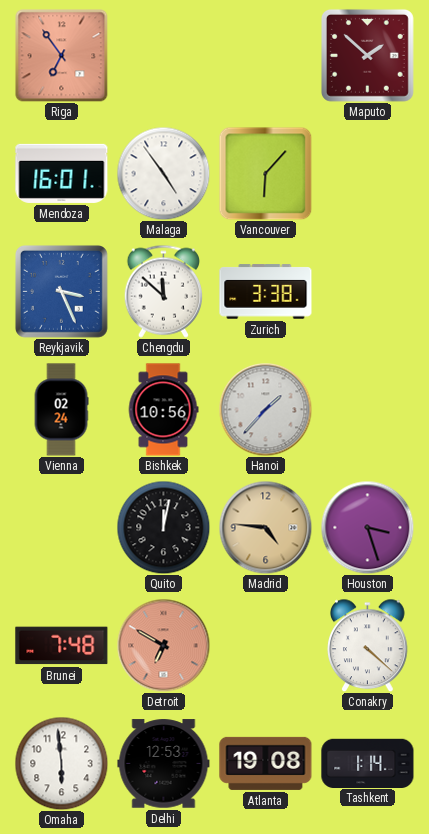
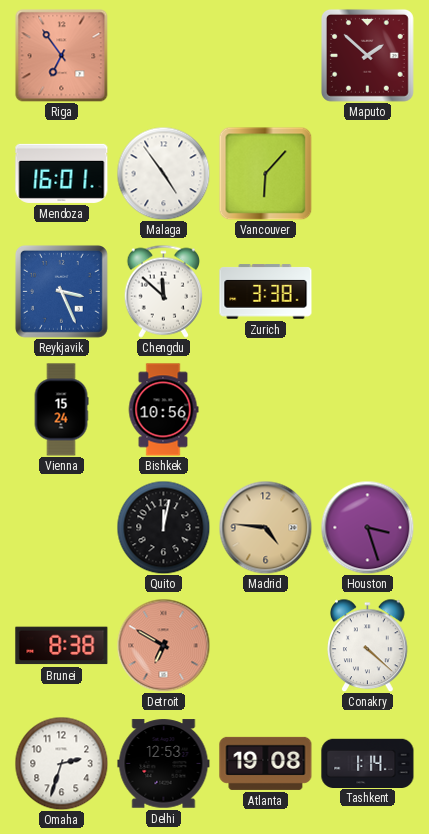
Vienna: 02:24 -> 15:24 (61, 410)
Hanoi: 1:37 -> none (265, 409)
Brunei: 7:48 -> 8:38 (62, 646)
Omaha: 5:59 -> 2:33 (61, 763)
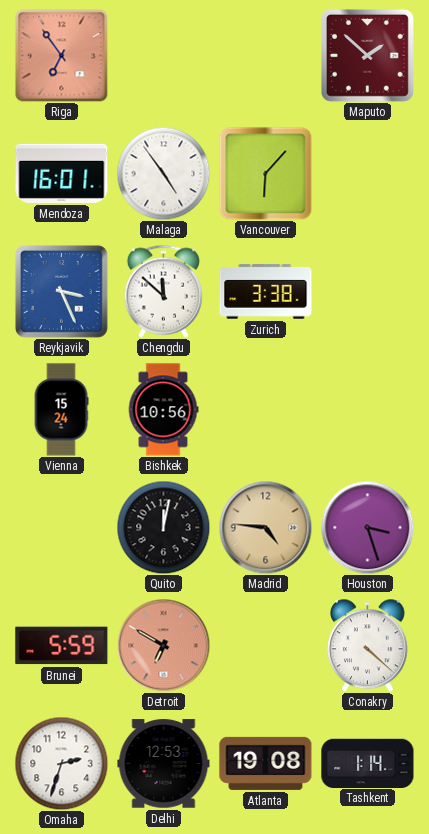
Brunei: 8:38 -> 5:59 (62, 646)
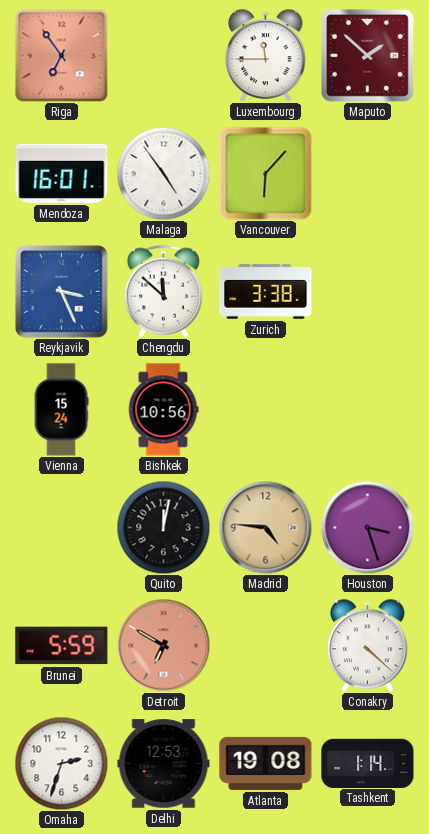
Luxembourg: none -> 11:45 (266, 55)
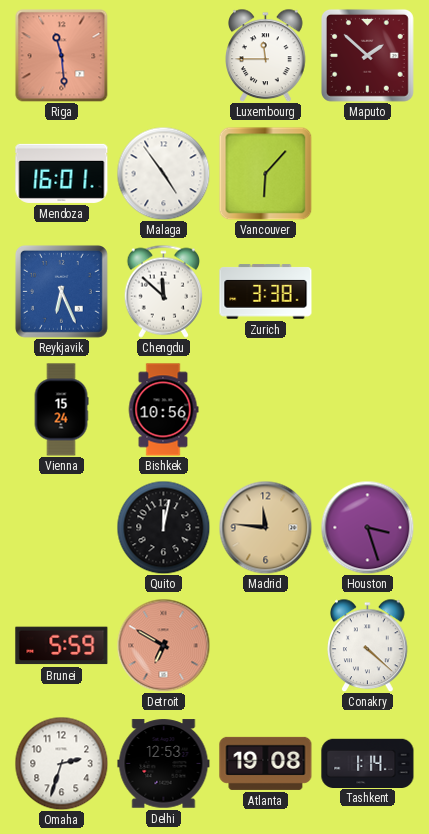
Riga: 6:54 -> 11:29 (61, 55)
Reykjavik: 3:26 -> 6:26 (61, 291)
Madrid: 4:46 -> 11:46 (265, 527)
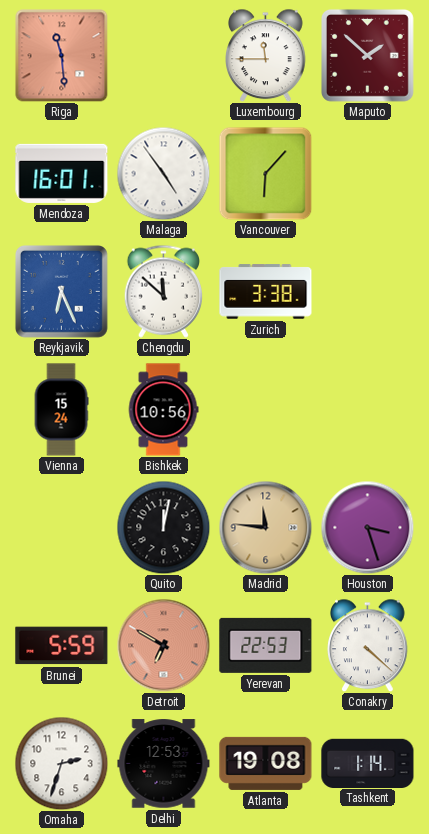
Yerevan: none -> 22:53 (266, 645)
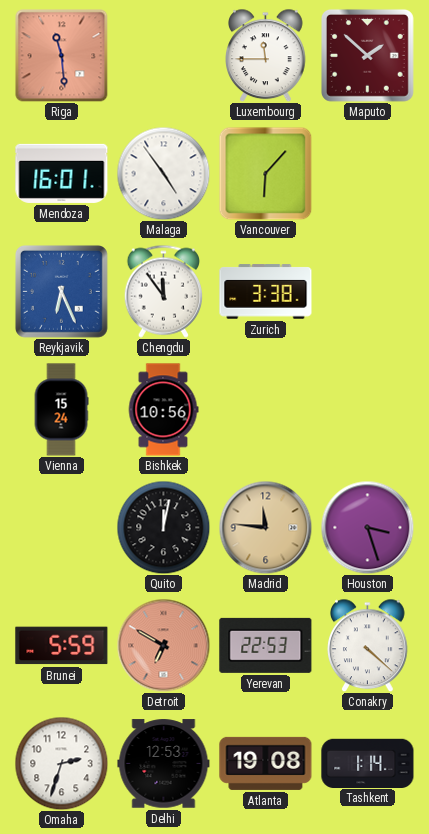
Chengdu: 11:52 -> 11:54 (163, 291)
